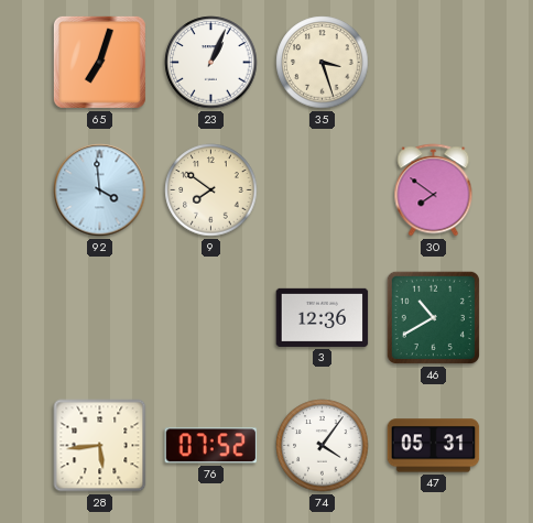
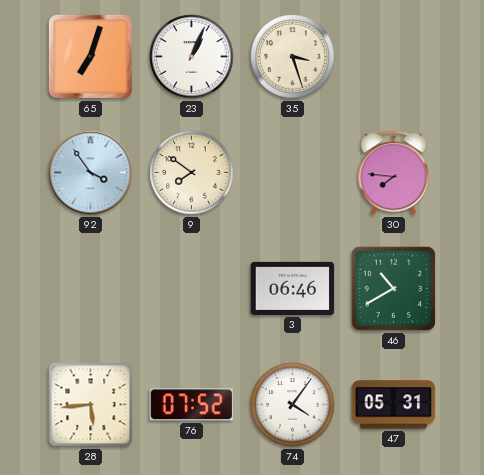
92: 3:59 -> 3:54 (91, 173)
30: 7:51 -> 7:46 (394, 173)
3: 12:36 -> 06:46 (293, 288)
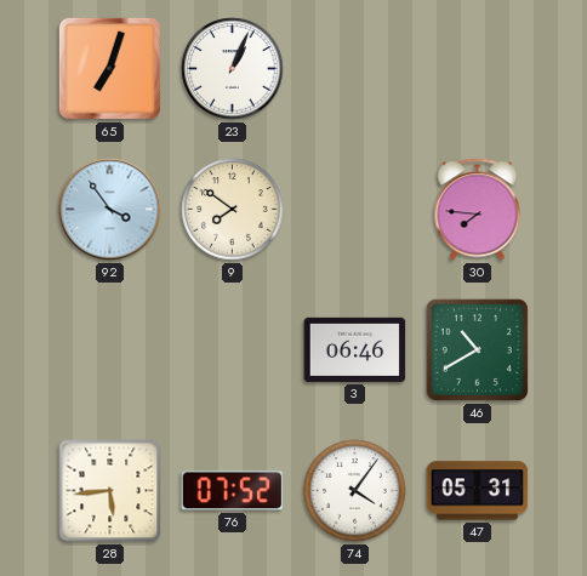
35: 3:27 -> none (293, 57)
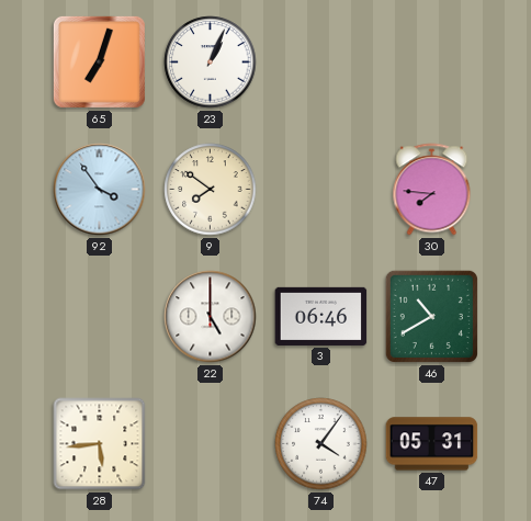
22: none -> 5:00 (211, 317)
76: 07:52 -> none (233, 491)
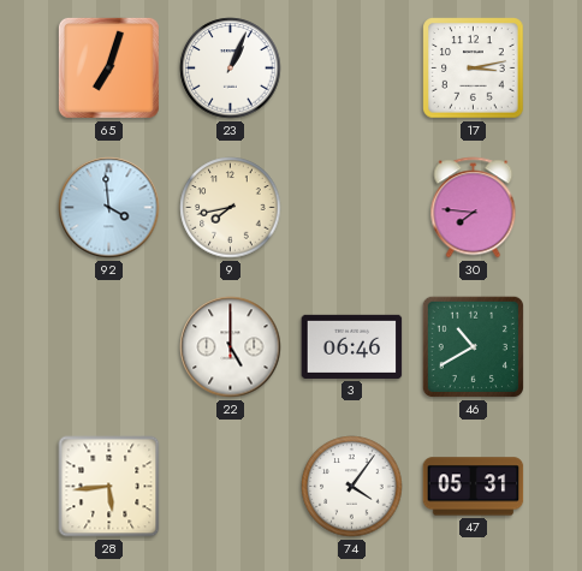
17: none -> 3:13 (474, 69)
92: 3:54 -> 3:59 (109, 208)
9: 7:51 -> 7:43 (231, 208)
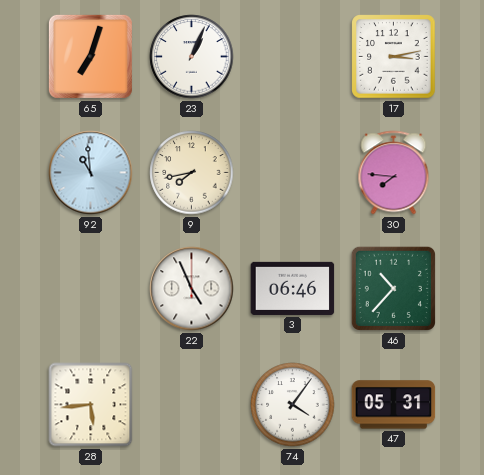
92: 3:59 -> 10:59 (91, 173)
22: 5:00 -> 4:56 (192, 289)
46: 10:40 -> 10:37 (393, 288)
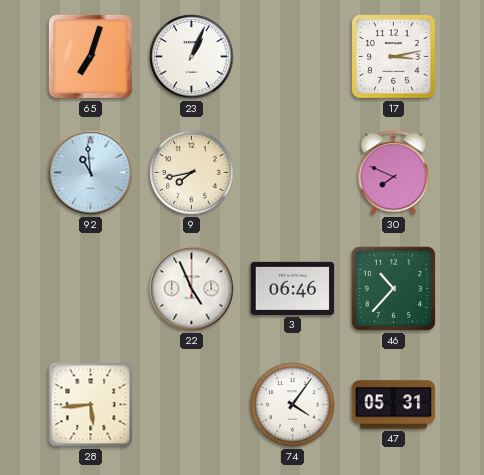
30: 7:46 -> 7:49 (394, 173)
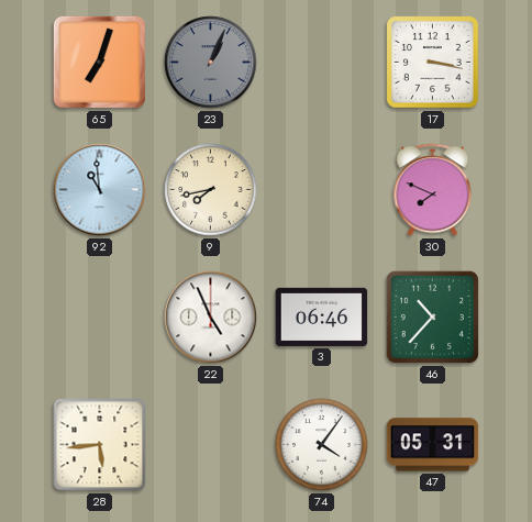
23 dial: white -> grey (211, 63)
17: 3:13 -> 3:17 (433, 63)
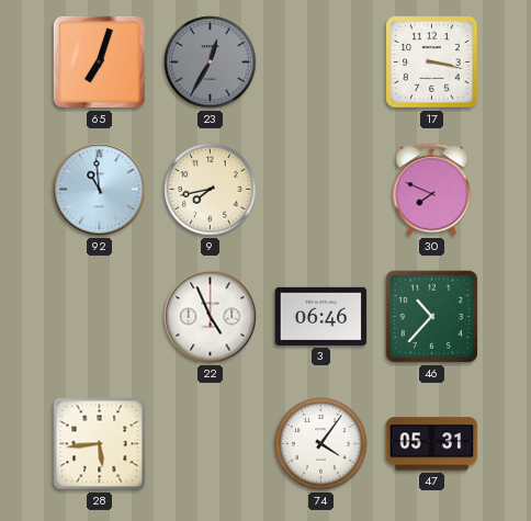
23: 1:04 -> 12:35 (211, 63)
